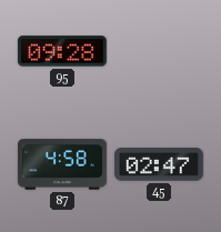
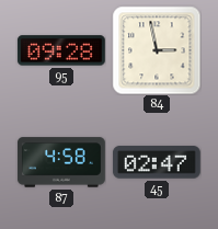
84: none -> 2:58 (157, 50)
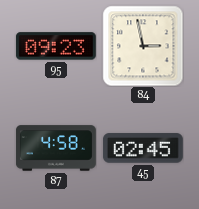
95: 09:28 -> 09:23 (56, 46)
45: 02:47 -> 02:45 (143, 148)
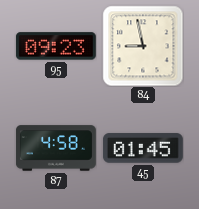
84: 2:58 -> 8:58 (143, 46)
45: 02:45 -> 01:45 (143, 148)
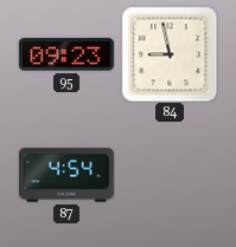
87: 4:58 -> 4:54 (66, 175)
45: 01:45 -> none (143, 148)
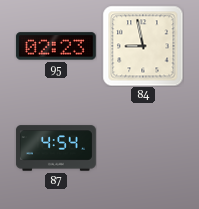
95: 09:23 -> 02:23 (56, 46)
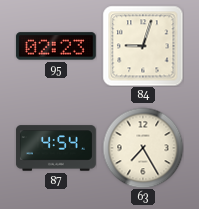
84: 8:58 -> 9:03 (143, 46)
63: none -> 7:25 (143, 148)
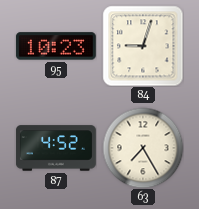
95: 02:23 -> 10:23 (56, 46)
87: 4:54 -> 4:52 (56, 148)
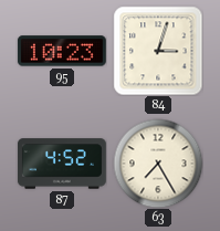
84: 9:03 -> 3:03 (158, 51)
